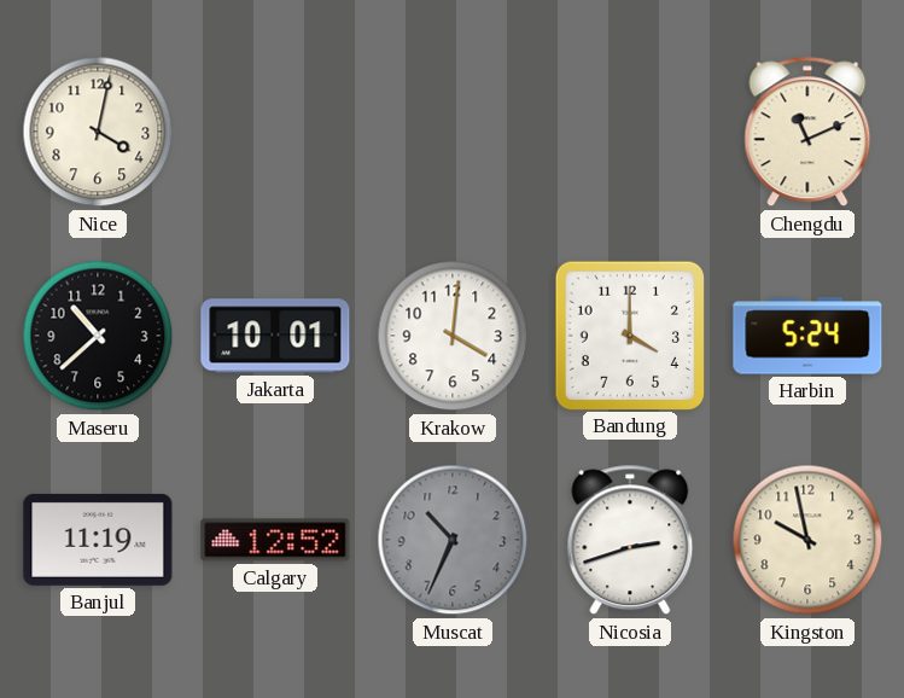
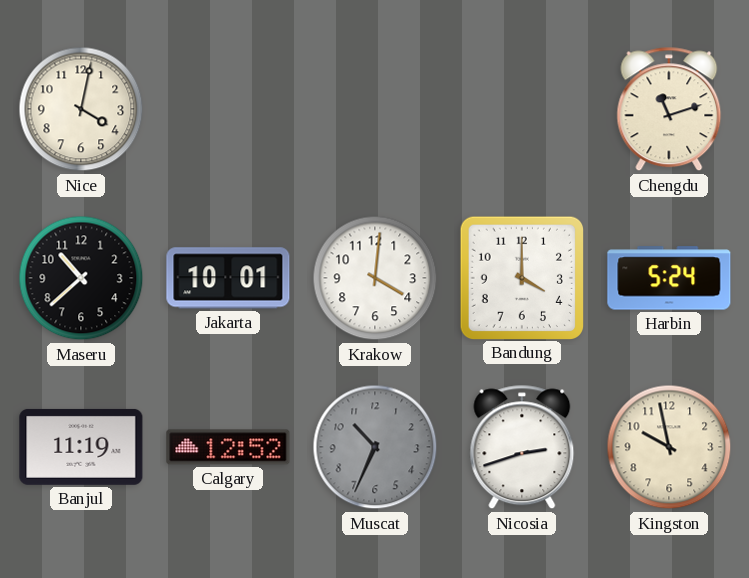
Chengdu: 11:11 -> 11:12 (669, 109)
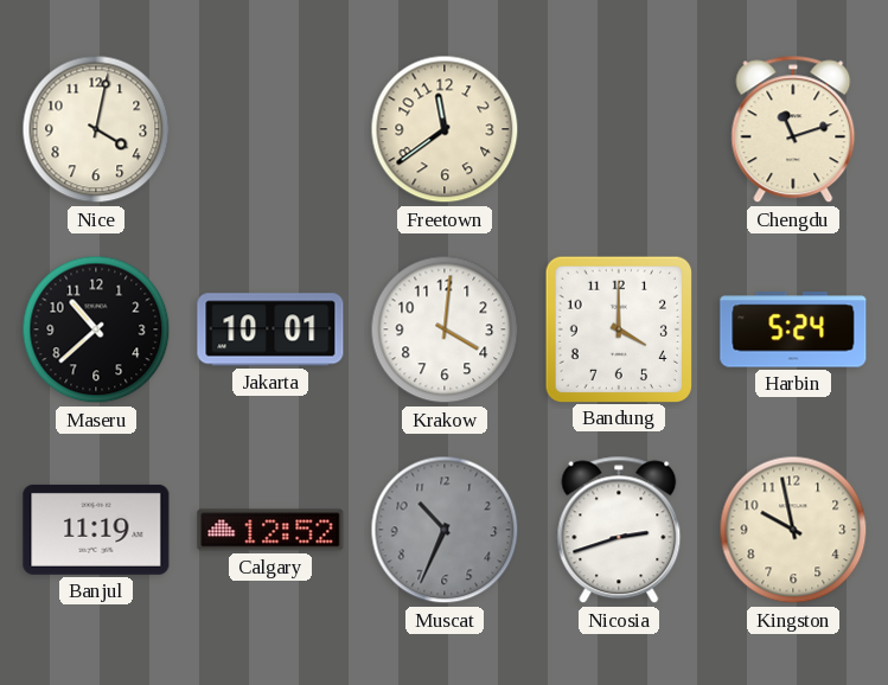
Freetown: none -> 11:39 (445, 129)
